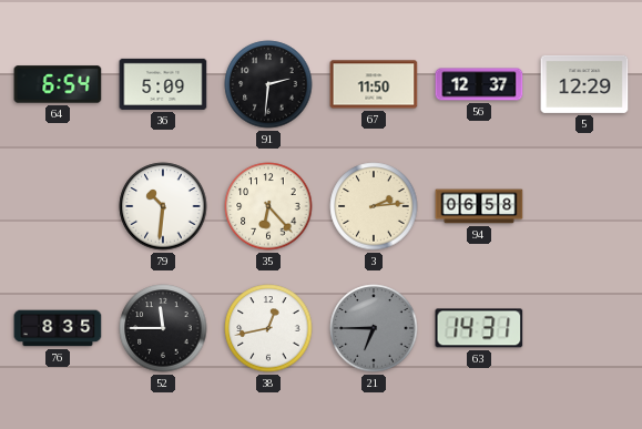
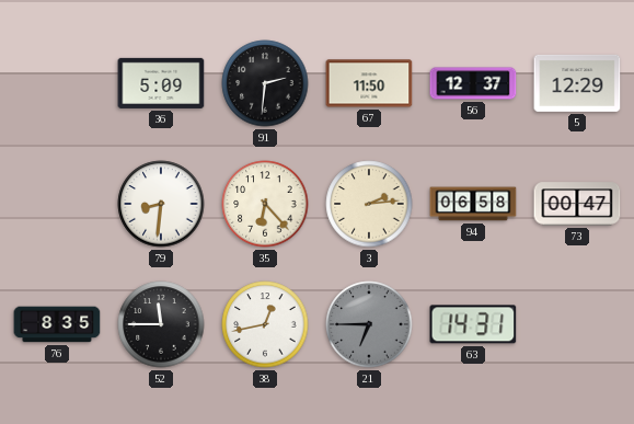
64: 6:54 -> none (58, 84)
79: 10:31 -> 8:31 (161, 204)
73: none -> 00:47 (577, 204)
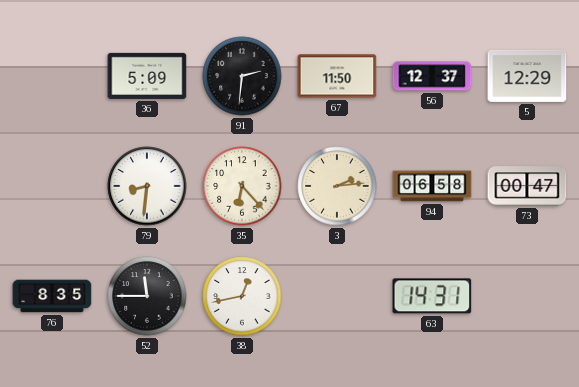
21: 6:45 -> none (369, 324)
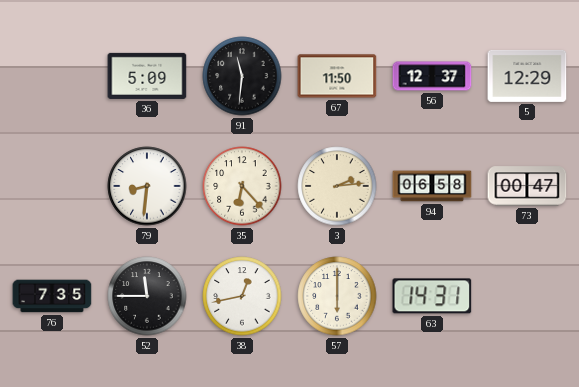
91: 2:31 -> 11:31 (242, 76)
76: 8:35 -> 7:35 (52, 296)
57: none -> 6:00 (337, 296)
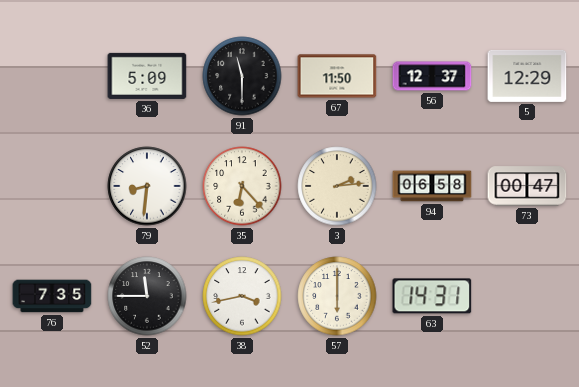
91: 11:31 -> 11:30 (242, 76)
38: 12:43 -> 3:43 (242, 296)
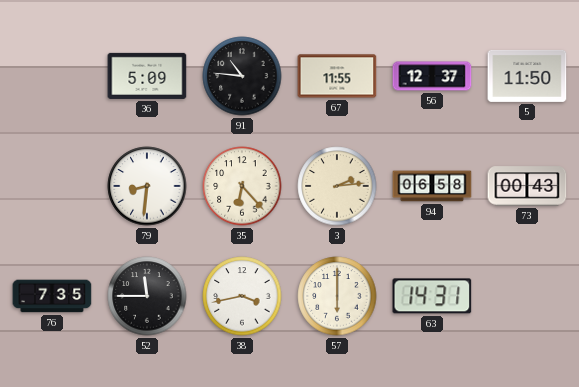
91: 11:30 -> 10:46 (242, 76)
67: 11:50 -> 11:55 (337, 76)
5: 12:29 -> 11:50 (527, 76)
73: 00:47 -> 00:43 (527, 186)
